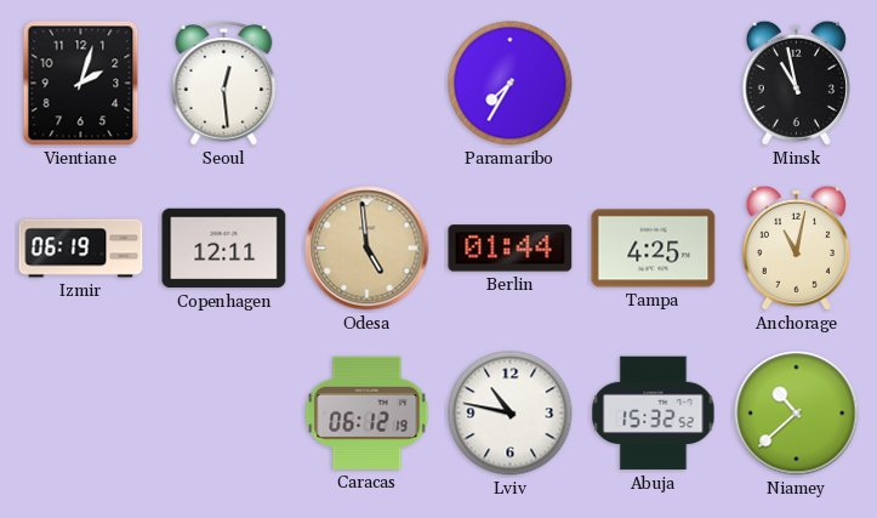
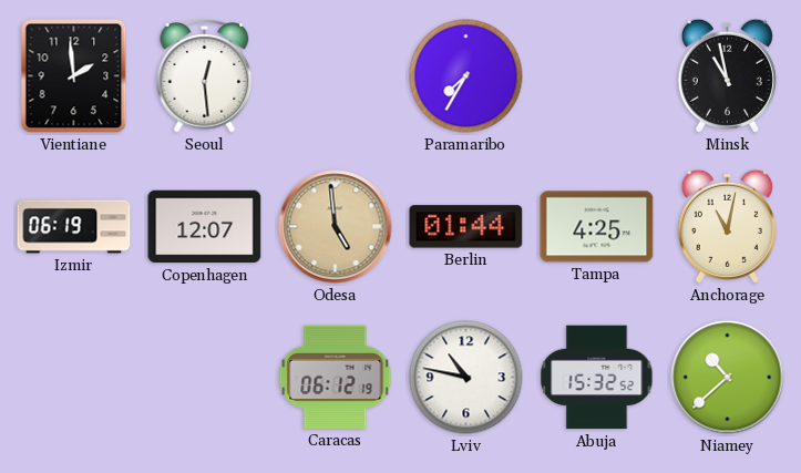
Vientiane: 2:03 -> 1:59 (74, 76)
Copenhagen: 12:11 -> 12:07 (205, 227)
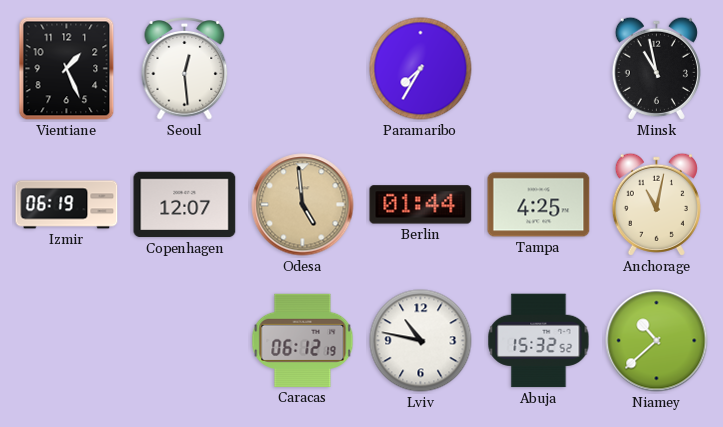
Vientiane: 1:59 -> 1:26 (67, 69)
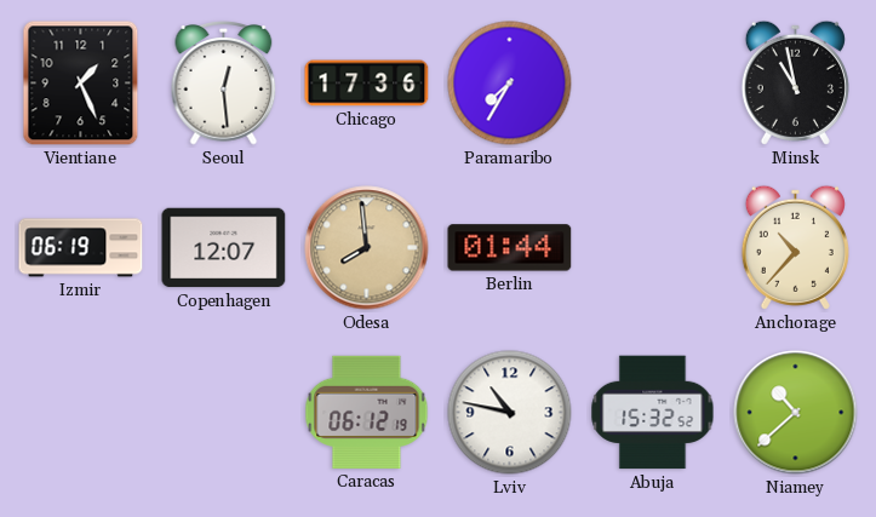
Chicago: none -> 17:36 (367, 84)
Odesa: 4:59 -> 7:59 (367, 248)
Tampa: 4:25 -> none (539, 205)
Anchorage: 11:02 -> 10:37 (795, 247)
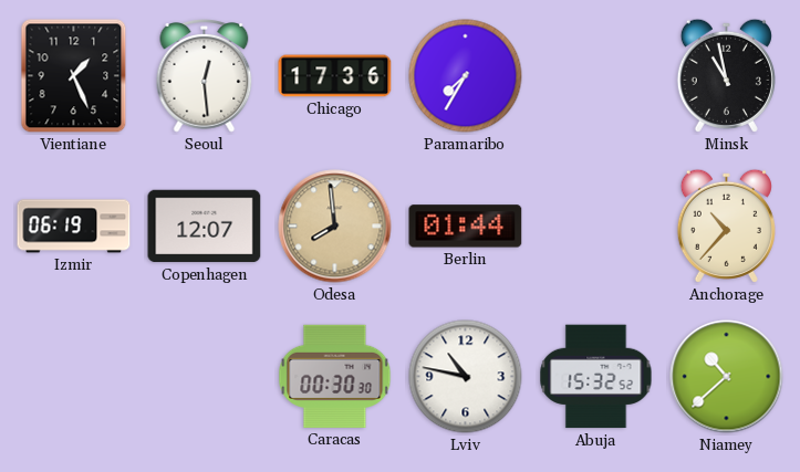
Caracas: 06:12 -> 00:30 (335, 376)
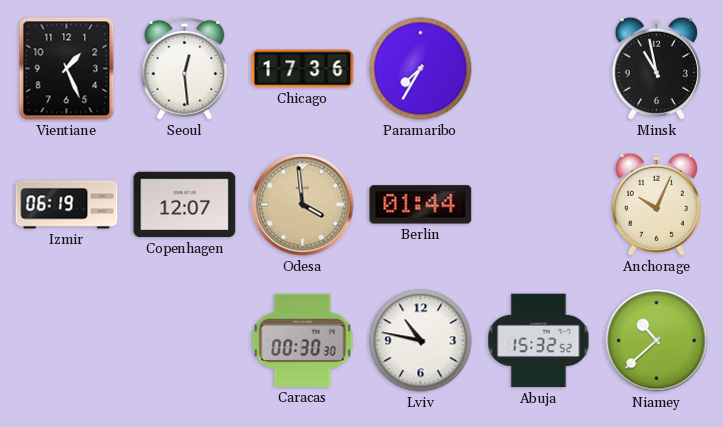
Odesa: 7:59 -> 3:59 (303, 205)
Anchorage: 10:37 -> 10:04 (656, 204)
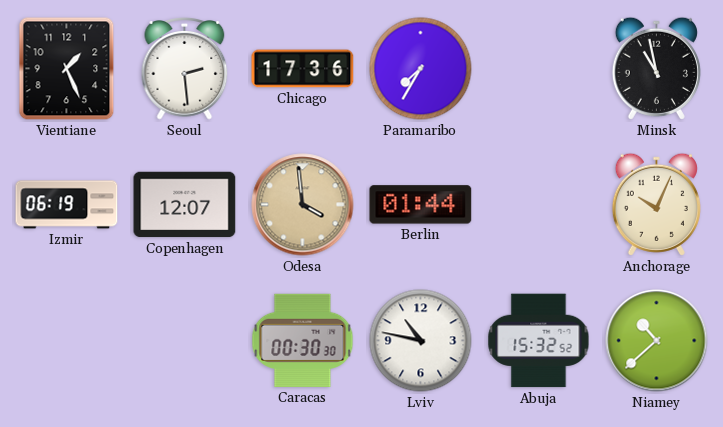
Seoul: 12:29 -> 2:29 (185, 69)
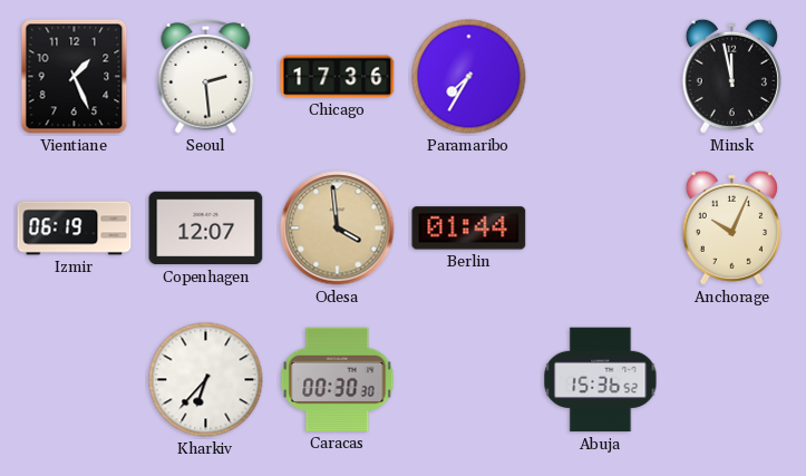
Minsk: 10:58 -> 11:58 (731, 76)
Kharkiv: none -> 6:37 (206, 380)
Lviv: 10:47 -> none (421, 341)
Abuja: 15:32 -> 15:36 (601, 380)
Niamey: 10:38 -> none (657, 341)
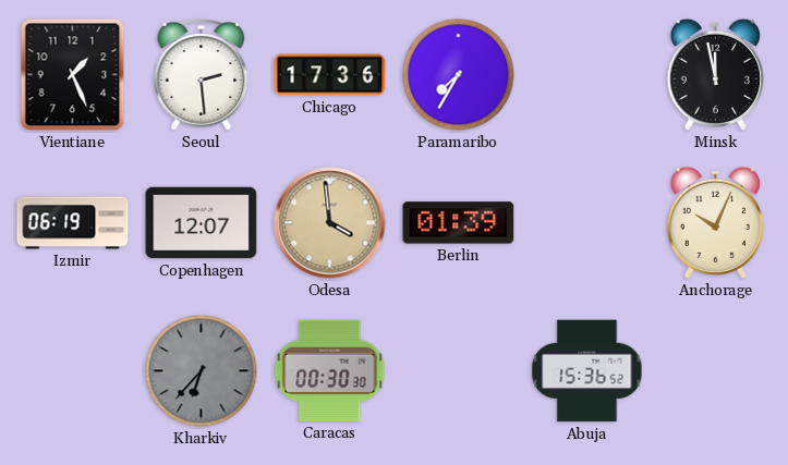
Berlin: 01:44 -> 01:39 (459, 223)
Kharkiv dial: white -> grey (202, 371)
